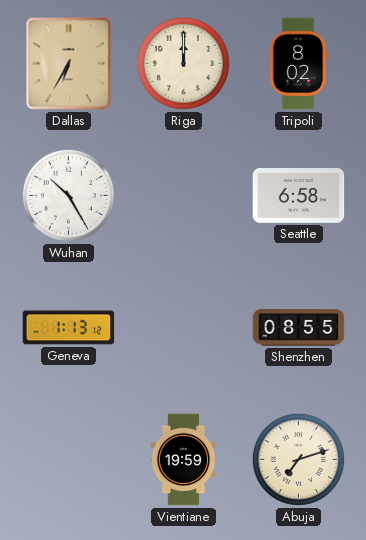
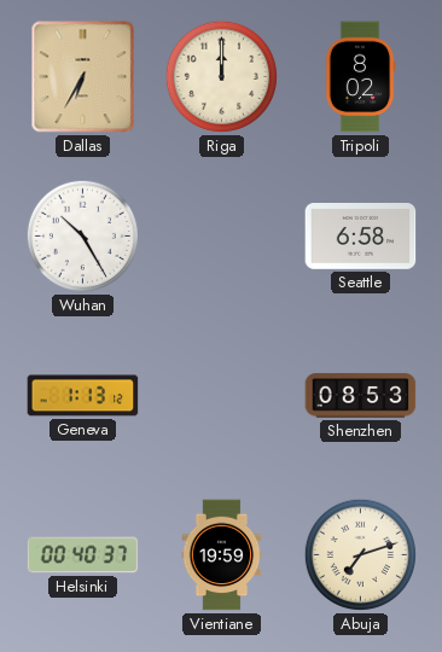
Shenzhen: 08:55 -> 08:53 (361, 396)
Helsinki: none -> 00:40 (83, 555)
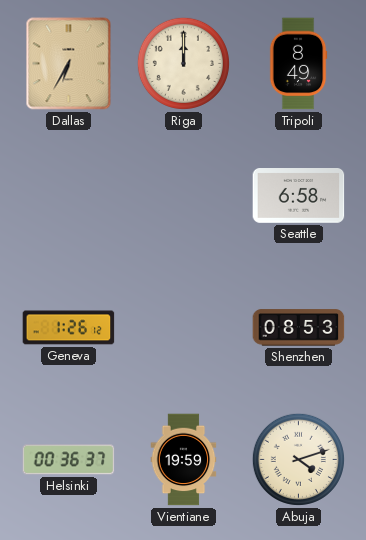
Tripoli: 8:02 -> 8:49 (298, 64)
Wuhan: 10:25 -> none (82, 235)
Geneva: 1:13 -> 1:26 (69, 328)
Helsinki: 00:40 -> 00:36 (69, 460)
Abuja: 7:12 -> 4:12 (298, 459)
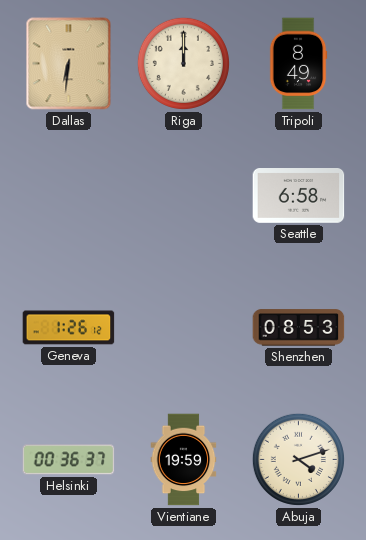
Dallas: 6:35 -> 6:31 (69, 64)
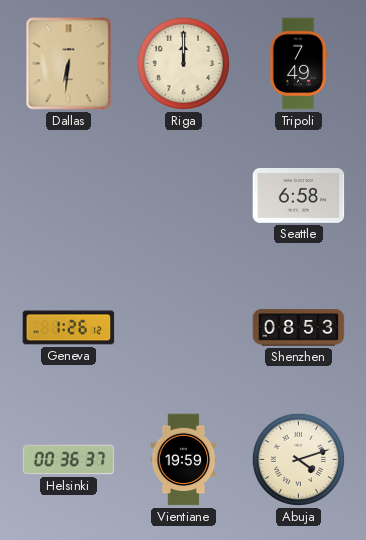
Tripoli: 8:49 -> 7:49 (298, 64)
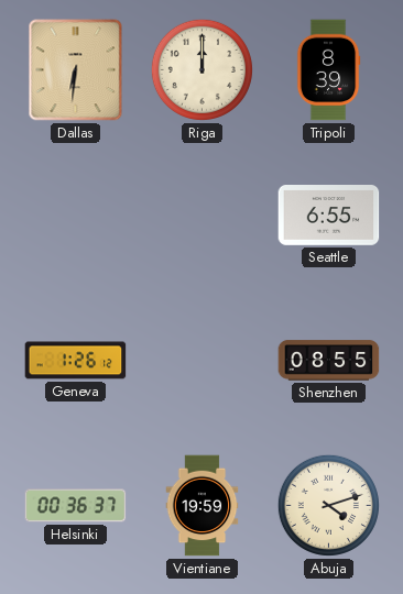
Tripoli: 7:49 -> 8:39 (328, 70)
Seattle: 6:58 -> 6:55 (329, 216)
Shenzhen: 08:53 -> 08:55 (329, 361)
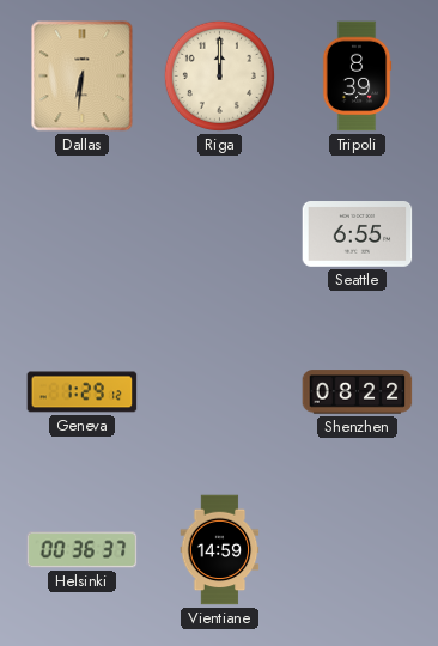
Geneva: 1:26 -> 1:29 (83, 392)
Shenzhen: 08:55 -> 08:22 (358, 392)
Vientiane: 19:59 -> 14:59 (220, 550)
Abuja: 4:12 -> none (328, 505)
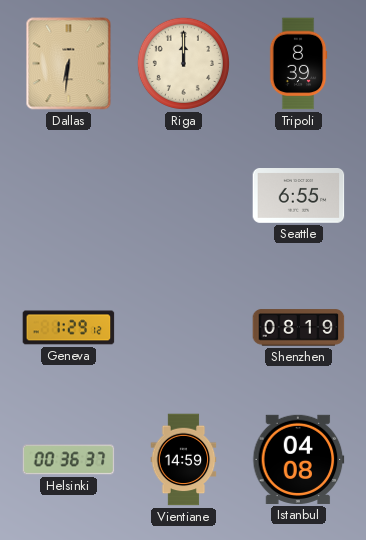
Shenzhen: 08:22 -> 08:19 (299, 328)
Istanbul: none -> 04:08 (299, 459)
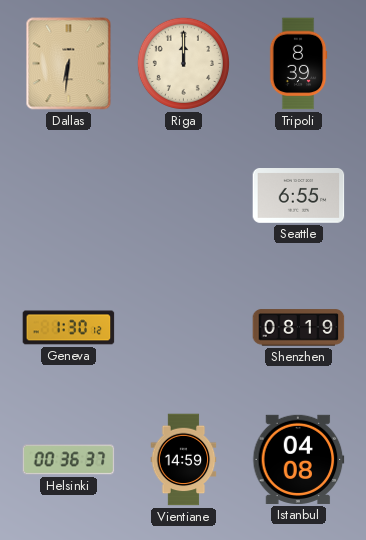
Geneva: 1:29 -> 1:30 (69, 328)
